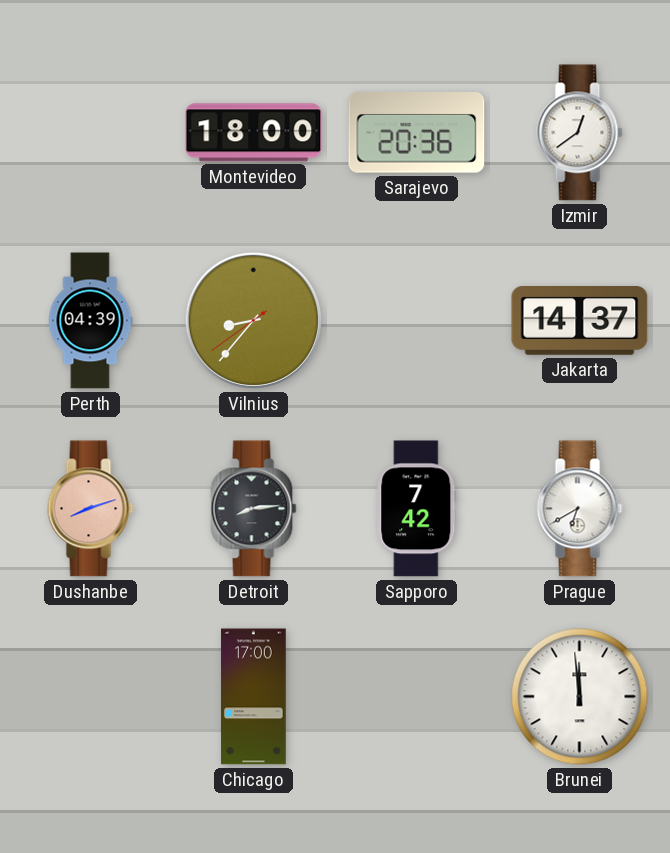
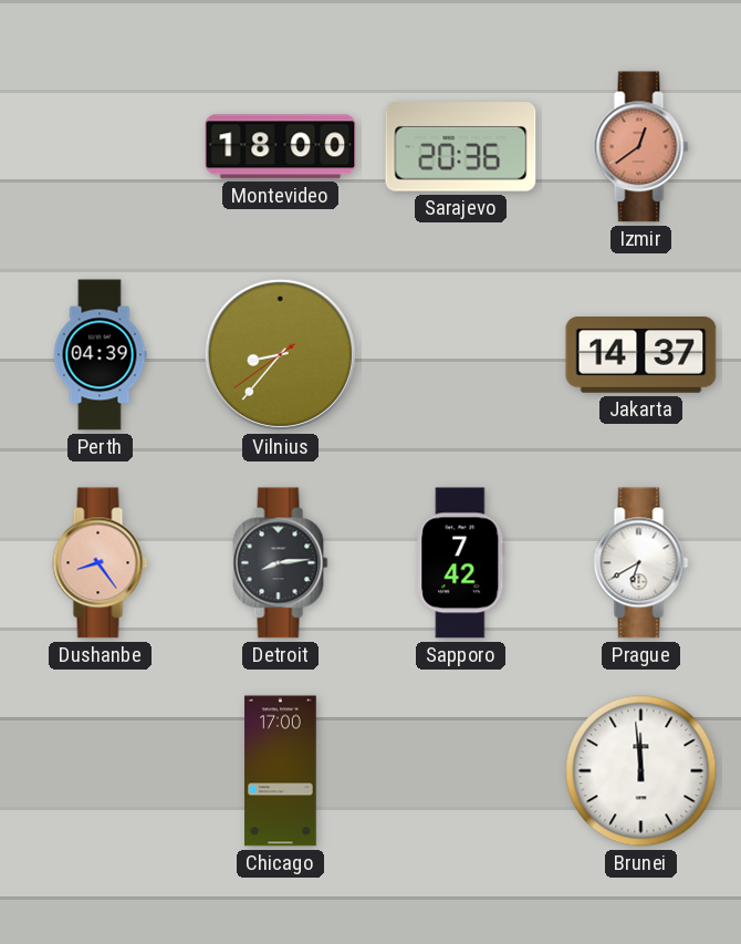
Izmir dial: white -> salmon (641, 147)
Dushanbe: 8:12 -> 8:24 (101, 563)
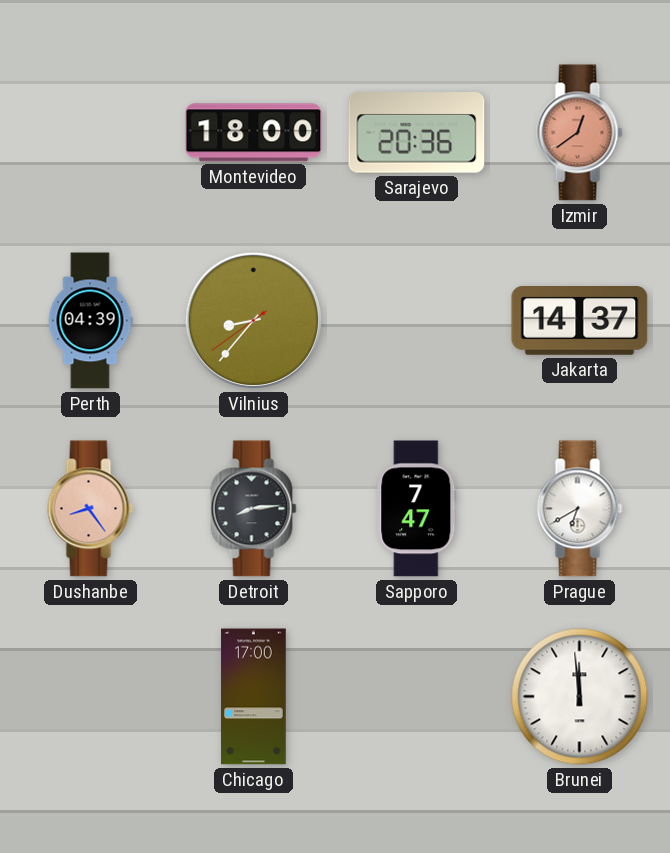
Sapporo: 7:42 -> 7:47 (417, 509)
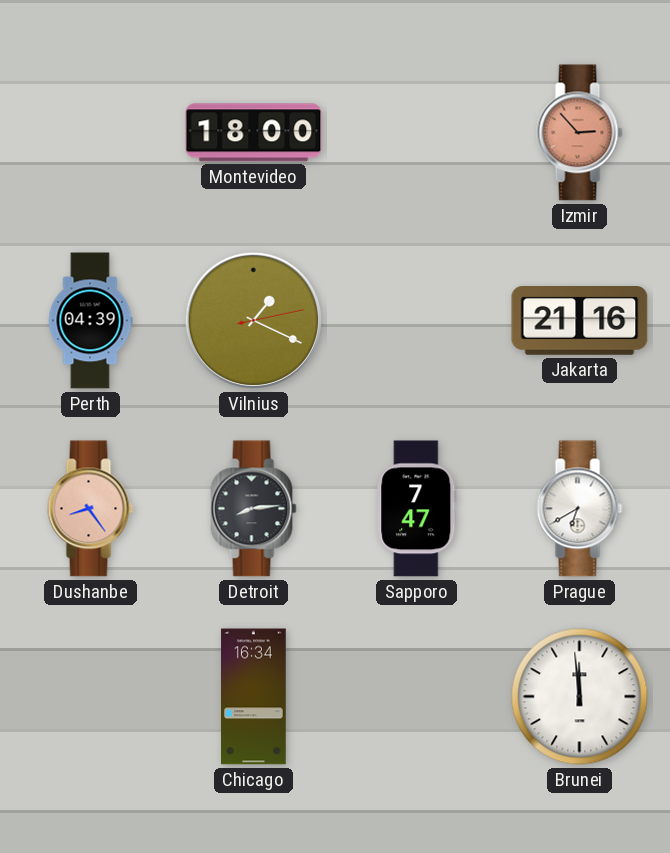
Sarajevo: 20:36 -> none (417, 133)
Izmir: 12:39 -> 2:53 (580, 133)
Vilnius: 8:36 -> 1:19 (253, 320)
Jakarta: 14:37 -> 21:16 (580, 321)
Chicago: 17:00 -> 16:34 (254, 697)
